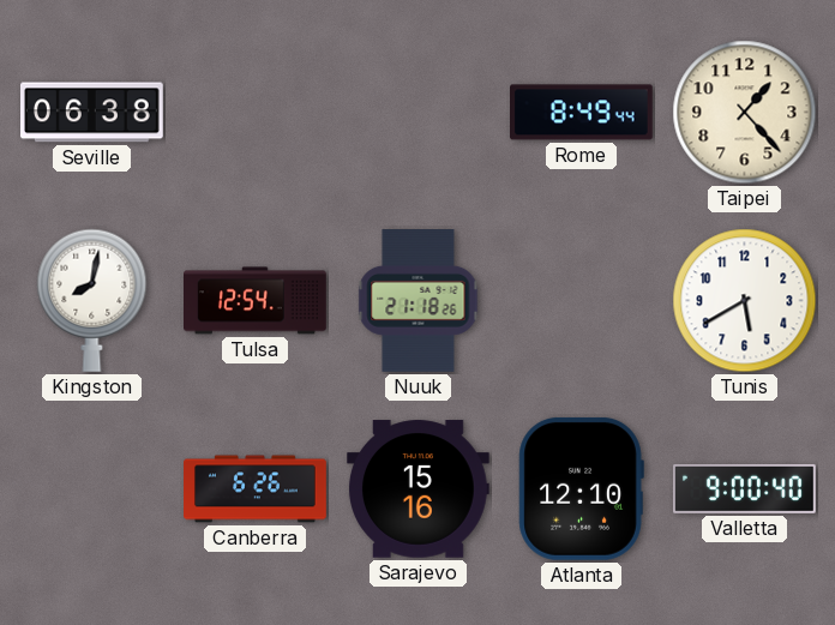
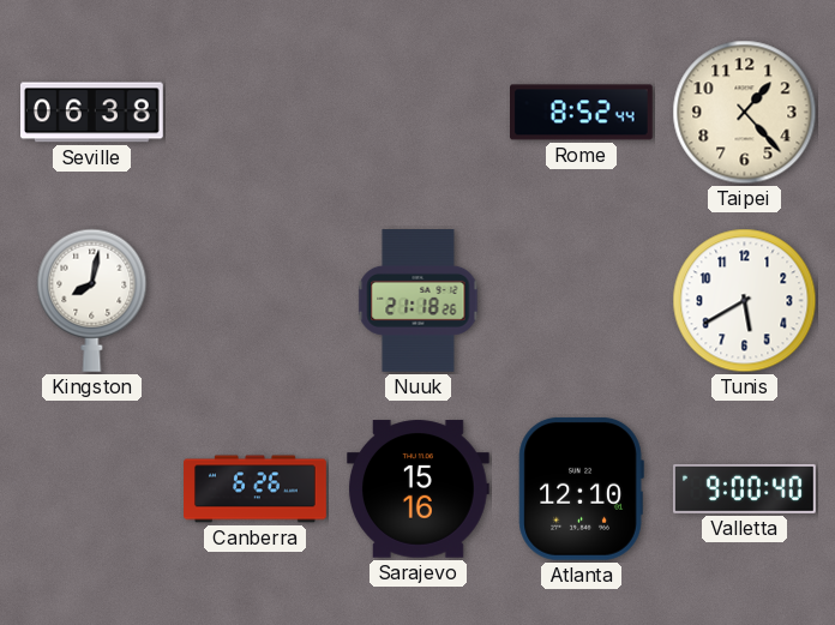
Rome: 8:49 -> 8:52 (582, 113)
Tulsa: 12:54 -> none (256, 301)
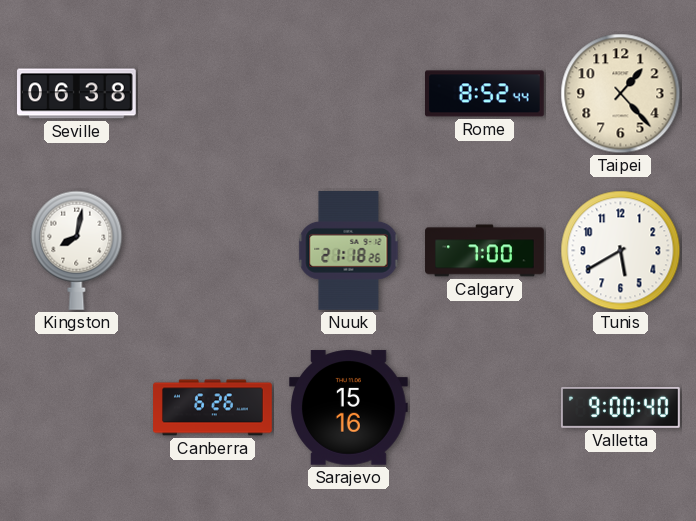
Calgary: none -> 7:00 (485, 251)
Atlanta: 12:10 -> none (581, 488)
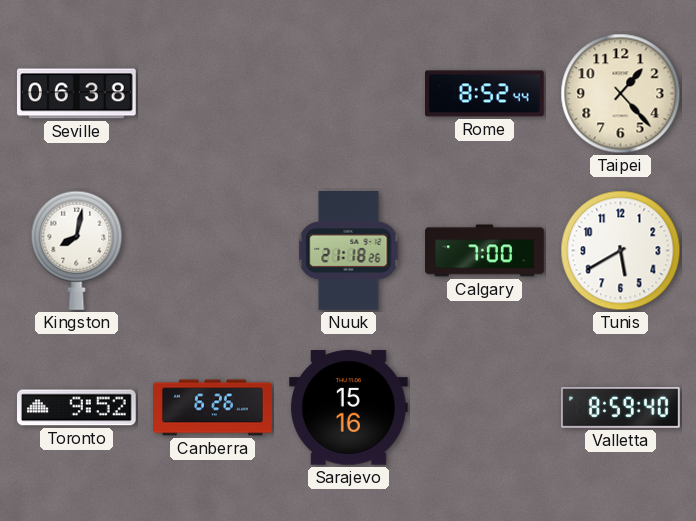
Toronto: none -> 9:52 (77, 408)
Valletta: 9:00 -> 8:59 (621, 408)
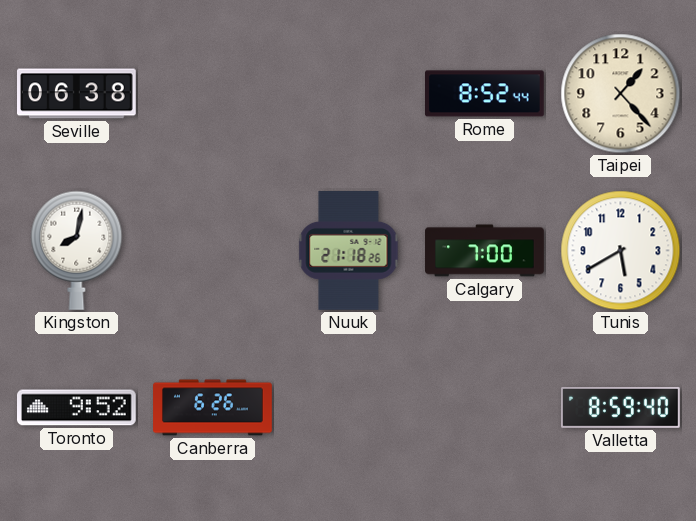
Sarajevo: 15:16 -> none (349, 408)
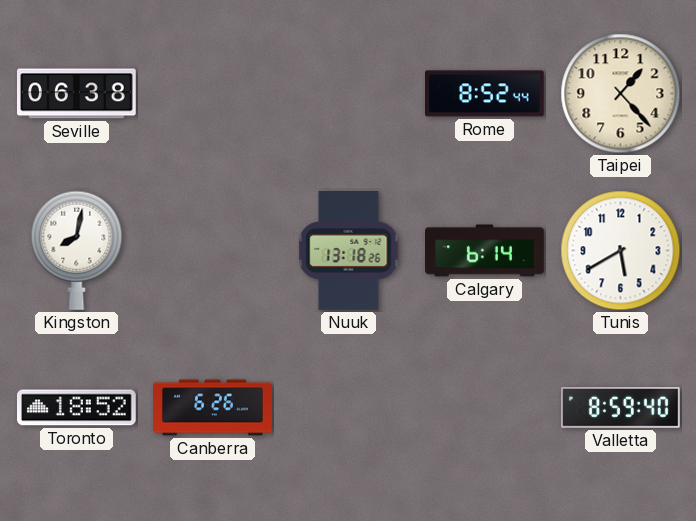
Nuuk: 21:18 -> 13:18 (349, 251)
Calgary: 7:00 -> 6:14 (485, 251)
Toronto: 9:52 -> 18:52 (77, 408)
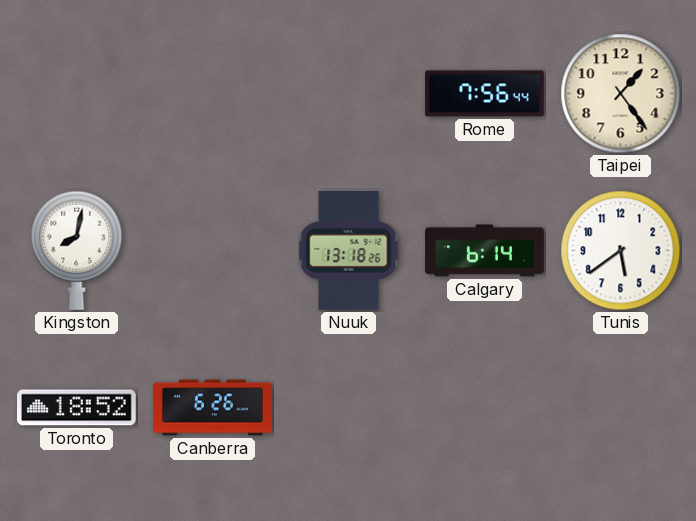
Seville: 06:38 -> none (77, 94)
Rome: 8:52 -> 7:56 (485, 94)
Taipei: 1:23 -> 1:24 (621, 94)
Tunis: 5:40 -> 5:39 (621, 251)
Valletta: 8:59 -> none (621, 408)
